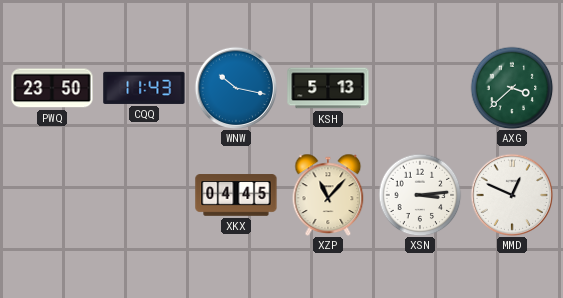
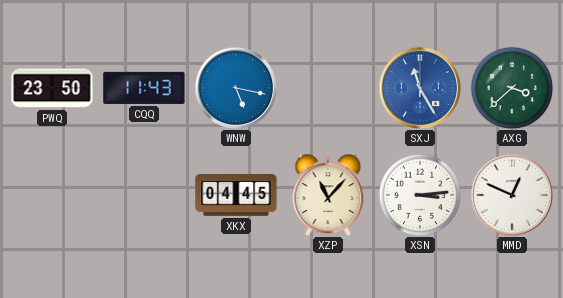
WNW: 10:17 -> 5:17 (236, 88)
KSH: 5:13 -> none (328, 88)
SXJ: none -> 11:25 (420, 88)
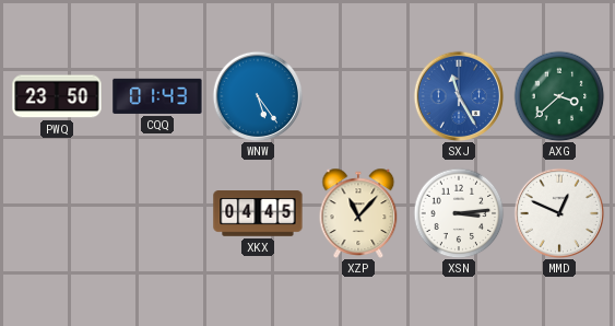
CQQ: 11:43 -> 01:43 (157, 96)
WNW: 5:17 -> 5:24 (258, 96)
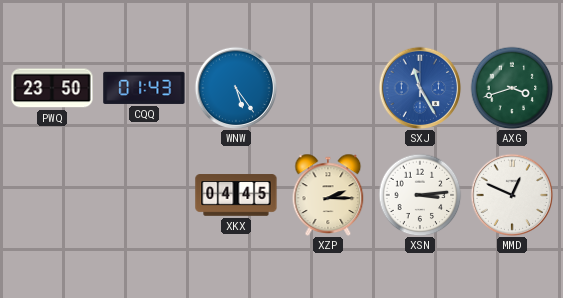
AXG: 3:38 -> 3:42 (512, 88)
XZP: 11:07 -> 2:15 (328, 195)
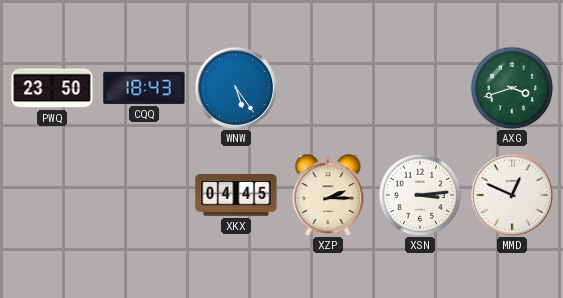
CQQ: 01:43 -> 18:43 (144, 88)
SXJ: 11:25 -> none (420, 88)
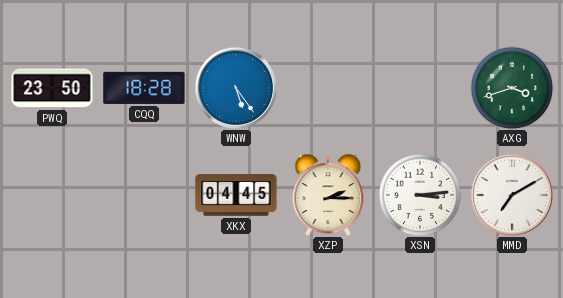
CQQ: 18:43 -> 18:28 (144, 88)
MMD: 12:49 -> 7:10 (512, 195)
